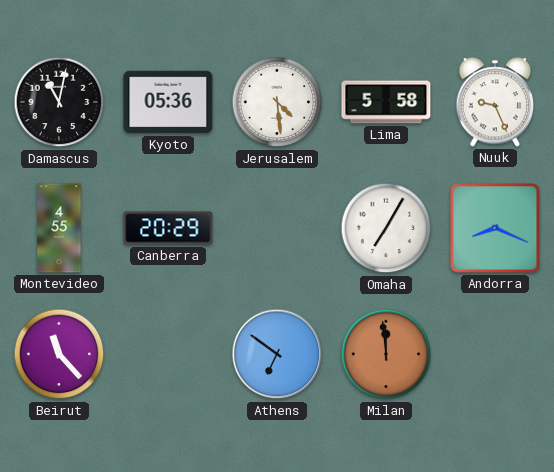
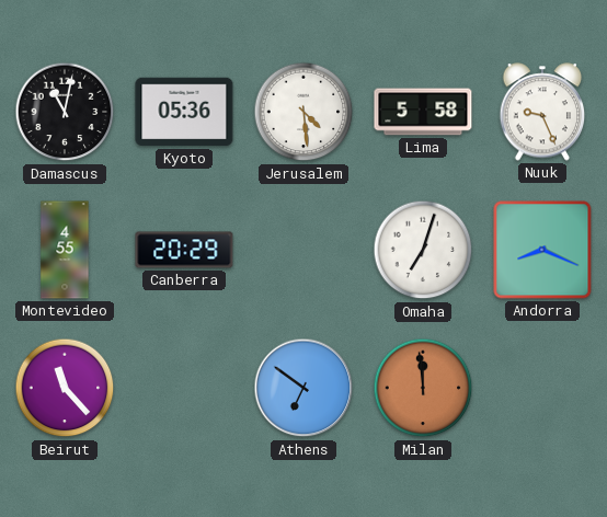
Omaha: 7:05 -> 7:03 (423, 250)
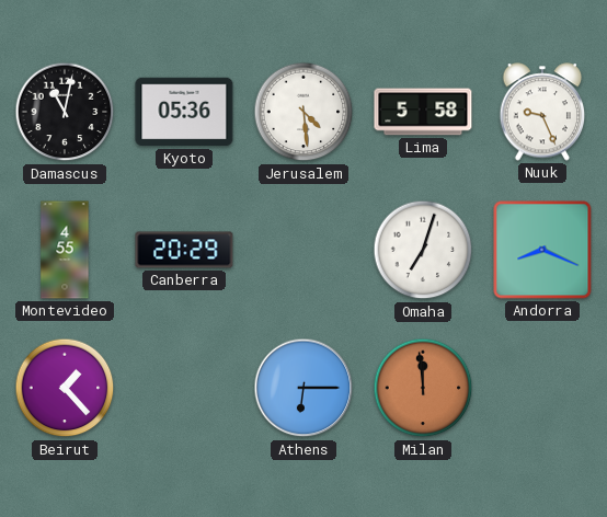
Beirut: 11:23 -> 1:23 (65, 388)
Athens: 6:51 -> 6:15 (303, 388)
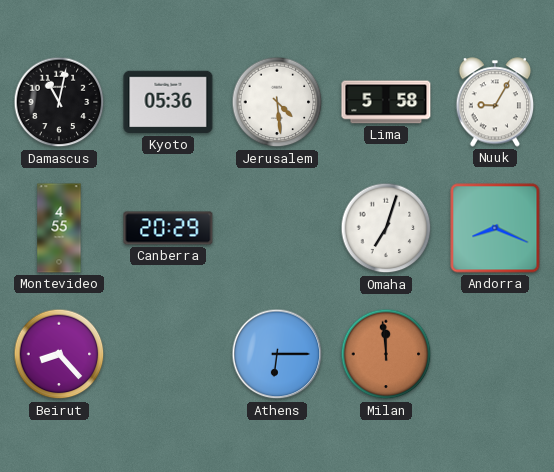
Nuuk: 9:26 -> 9:05 (495, 102)
Beirut: 1:23 -> 8:23 (59, 354)
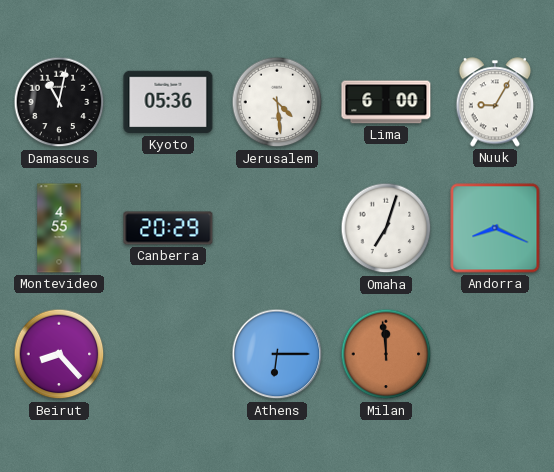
Lima: 5:58 -> 6:00 (386, 102)
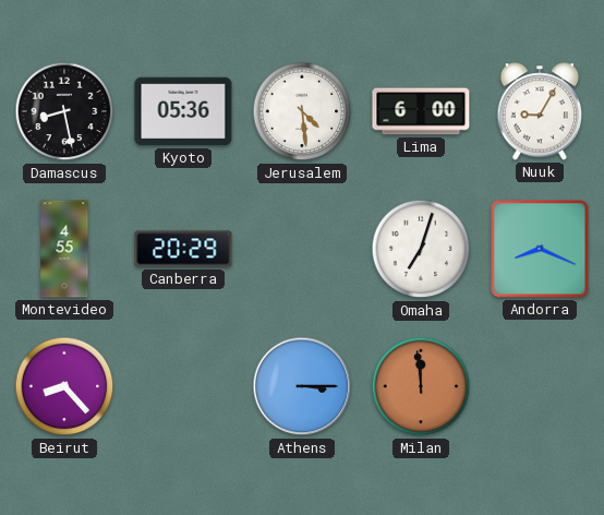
Damascus: 11:02 -> 8:28 (64, 111)
Athens: 6:15 -> 3:15 (302, 386)
